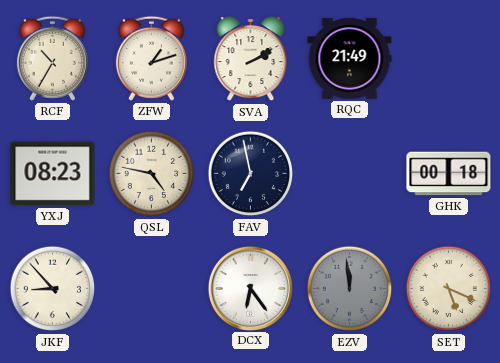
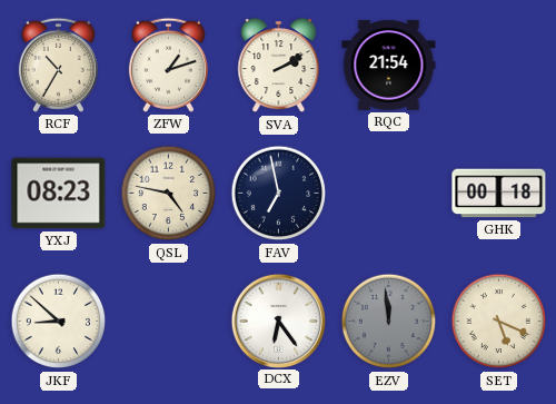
RQC: 21:49 -> 21:54 (389, 65)
JKF: 8:53 -> 8:52 (59, 322)
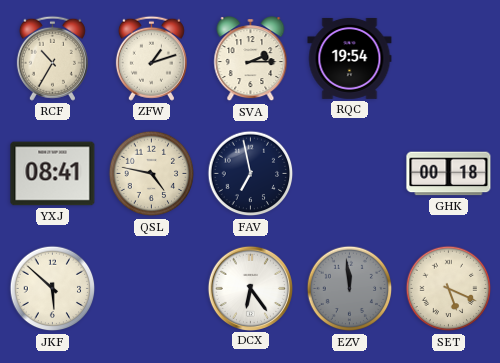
SVA: 2:10 -> 2:15 (251, 59)
RQC: 21:54 -> 19:54 (350, 58)
YXJ: 08:23 -> 08:41 (53, 174)
JKF: 8:52 -> 5:52 (53, 289)
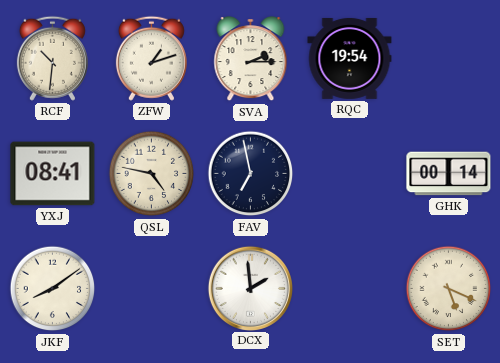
RCF: 10:35 -> 10:31 (52, 58)
GHK: 00:18 -> 00:14 (449, 174)
JKF: 5:52 -> 8:09 (53, 289)
DCX: 6:24 -> 1:59 (250, 288)
EZV: 11:59 -> none (350, 289)
